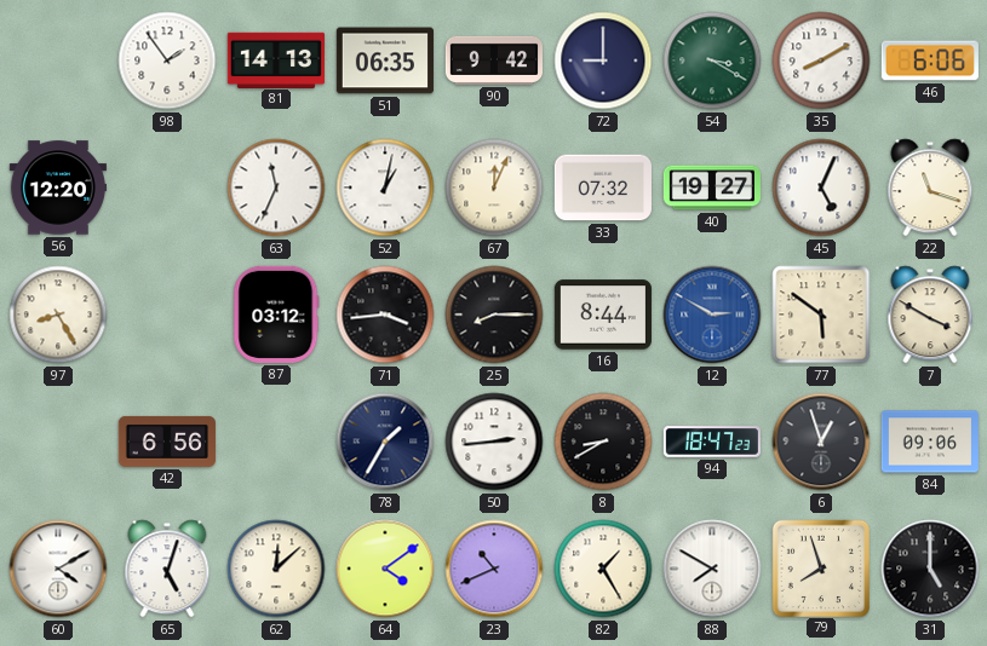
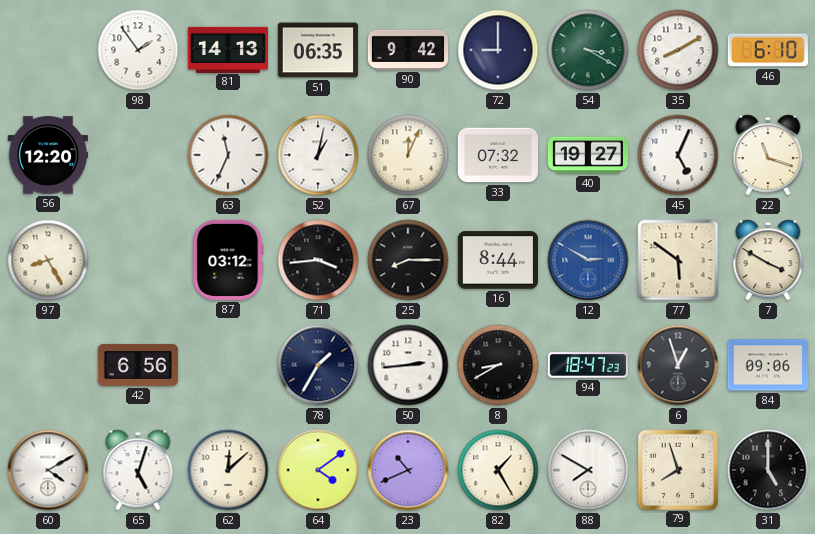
46: 6:06 -> 6:10 (768, 50)
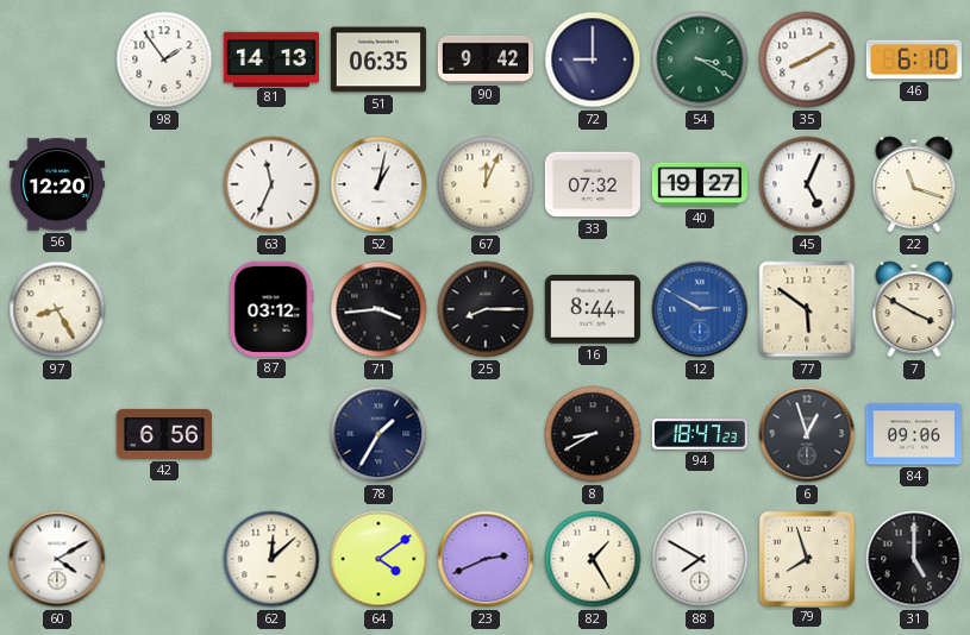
50: 2:44 -> none (408, 365)
65: 5:03 -> none (138, 470)
23: 10:41 -> 2:41 (486, 559)
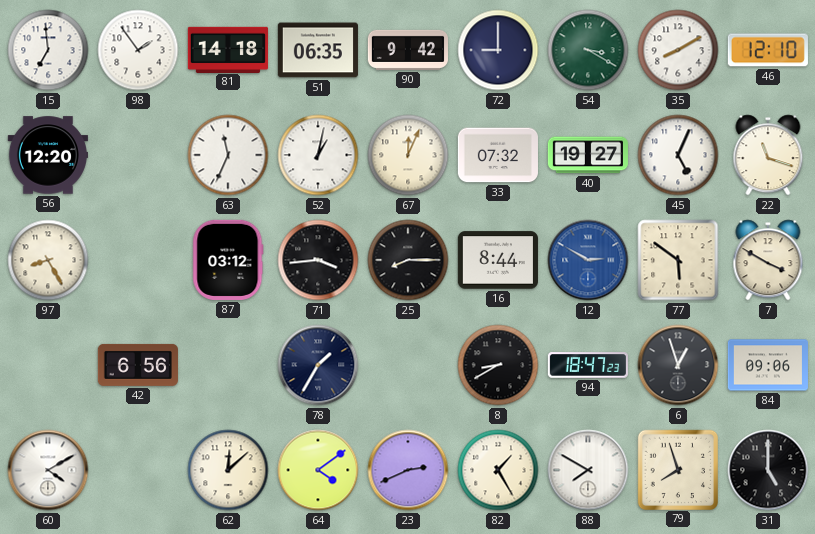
15: none -> 6:59 (48, 50)
81: 14:13 -> 14:18 (228, 49)
46: 6:10 -> 12:10 (768, 50)
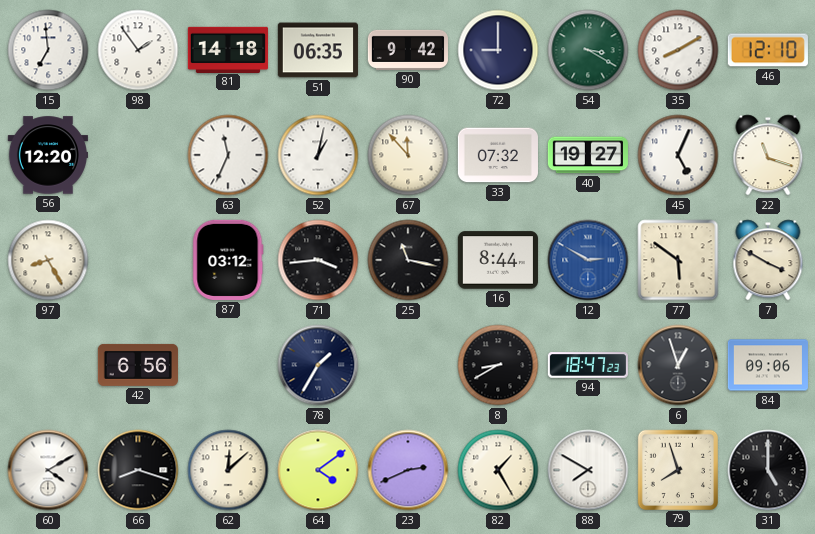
67: 12:04 -> 11:53 (408, 155)
25: 8:15 -> 11:17 (408, 260)
66: none -> 8:18 (138, 470)
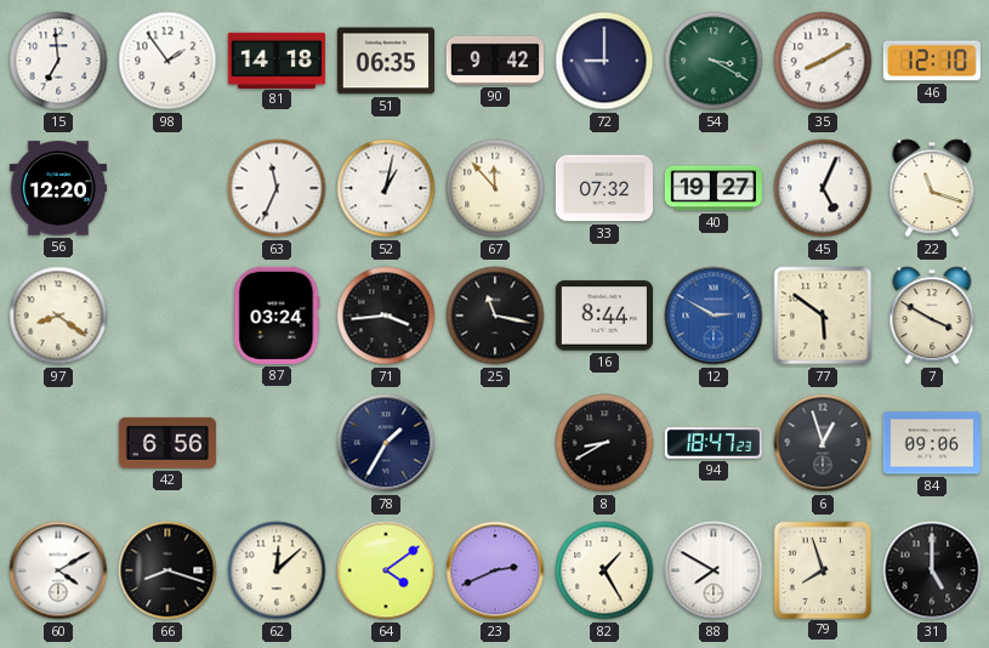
97: 8:25 -> 8:21 (58, 316)
87: 03:12 -> 03:24 (277, 316)
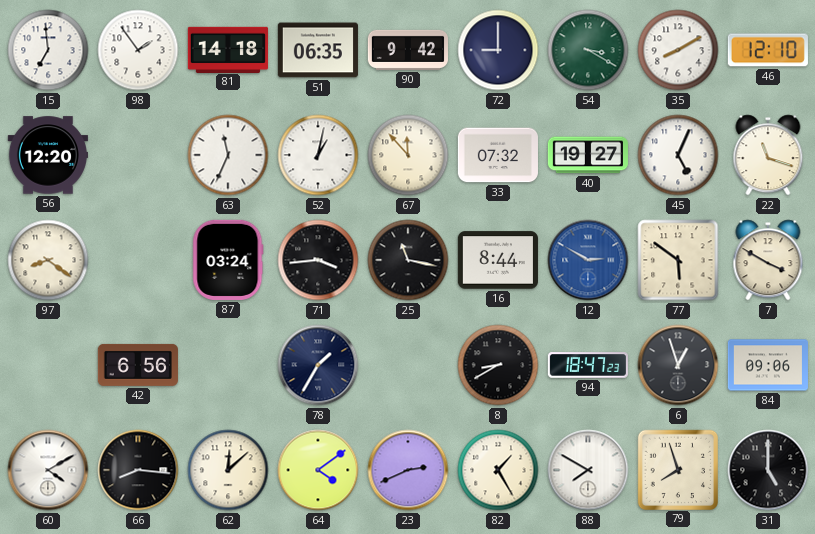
66: 8:18 -> 8:16 (138, 470)
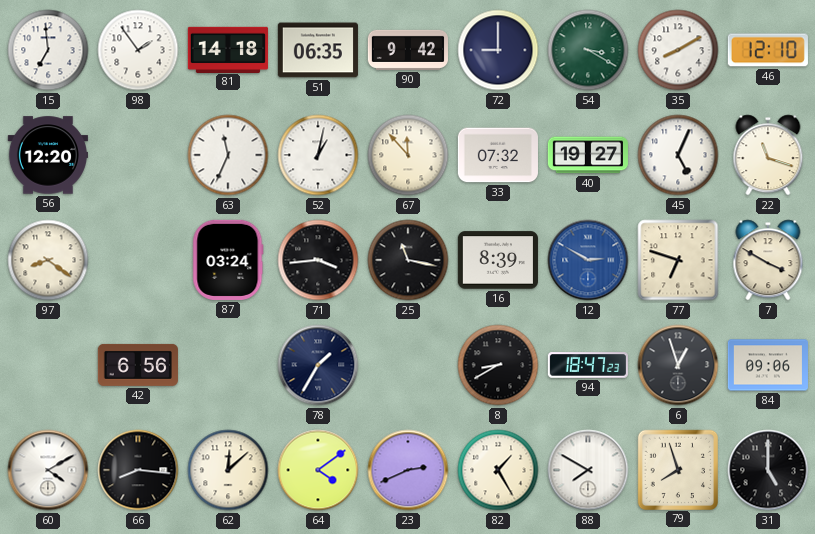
16: 8:44 -> 8:39 (498, 260)
77: 5:51 -> 6:48 (678, 260)
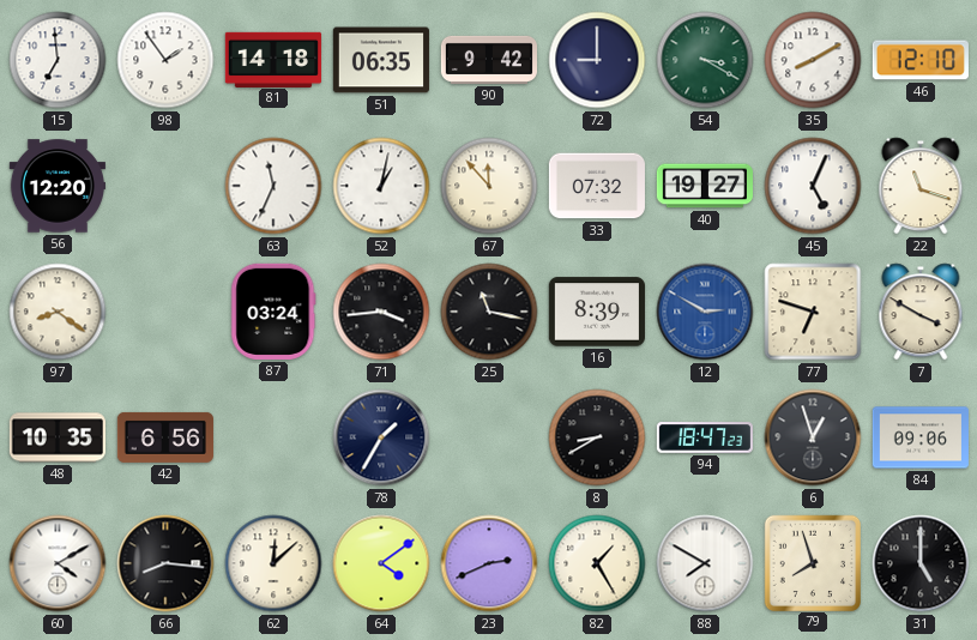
48: none -> 10:35 (58, 437)
